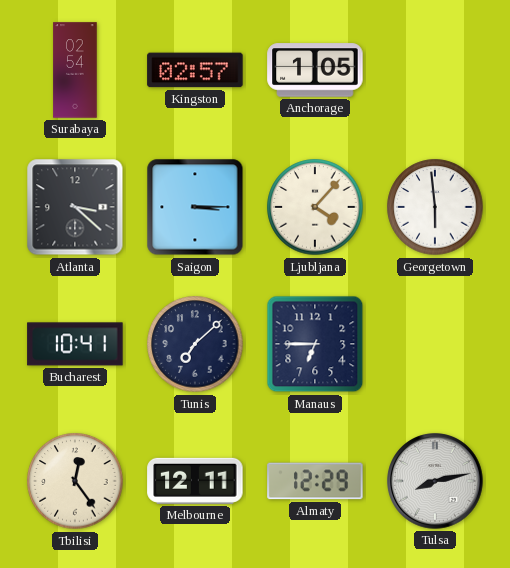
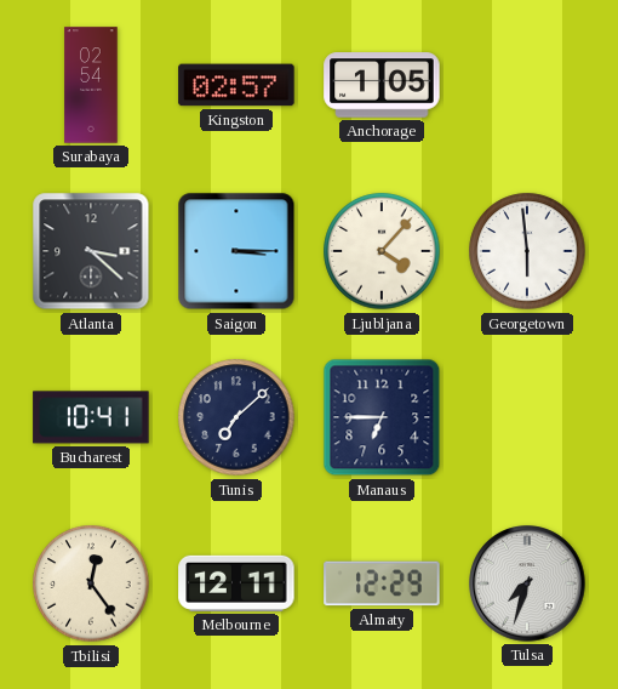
Tulsa: 8:13 -> 7:33 (527, 583)
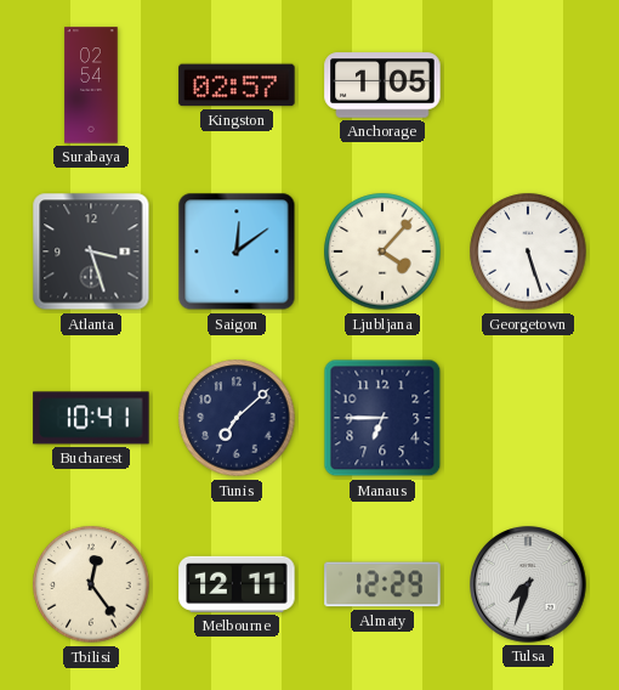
Atlanta: 3:22 -> 3:27 (91, 251)
Saigon: 3:15 -> 12:09 (237, 251)
Georgetown: 5:59 -> 5:27 (528, 251)
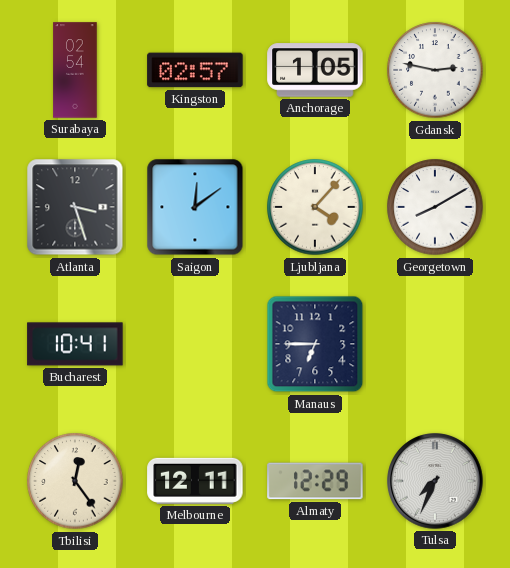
Gdansk: none -> 2:47 (435, 70)
Georgetown: 5:27 -> 8:10 (435, 207)
Tunis: 7:08 -> none (237, 418)
Tulsa: 7:33 -> 7:34 (435, 481)
